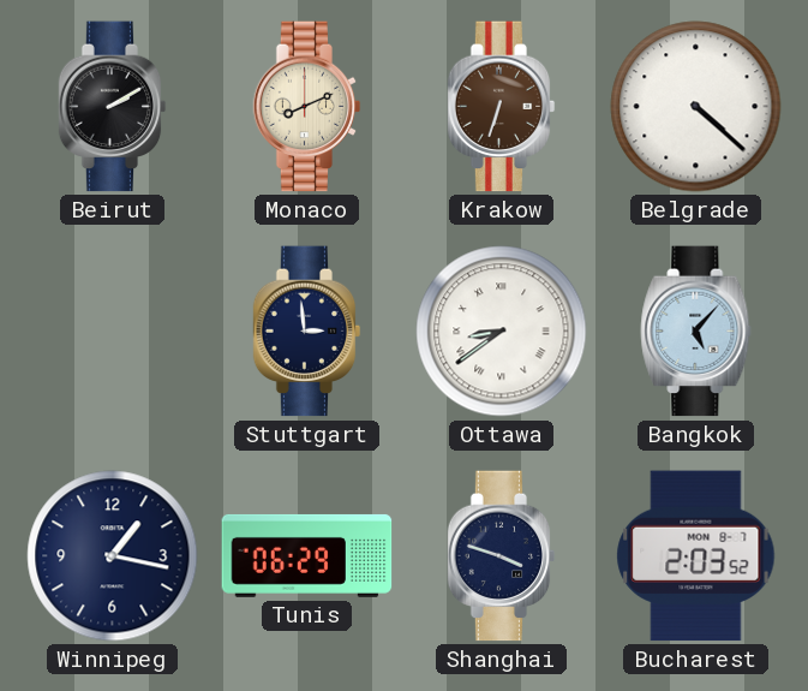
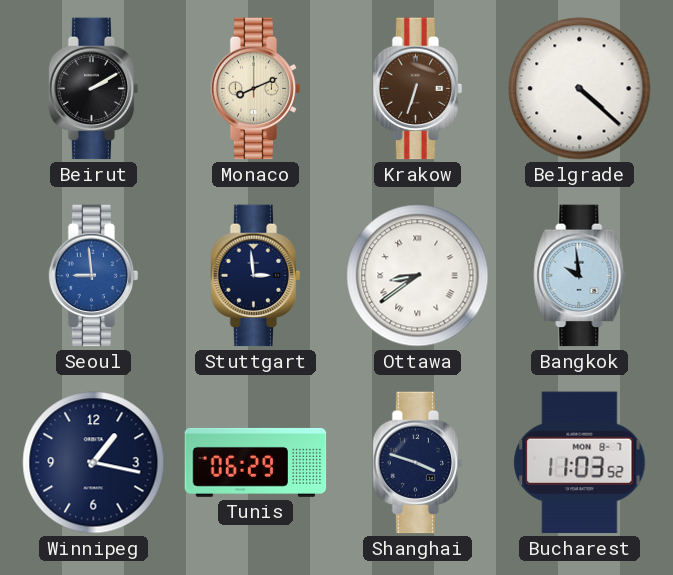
Seoul: none -> 8:59 (94, 276)
Bangkok: 5:07 -> 9:59 (580, 276)
Bucharest: 2:03 -> 11:03 (580, 463)
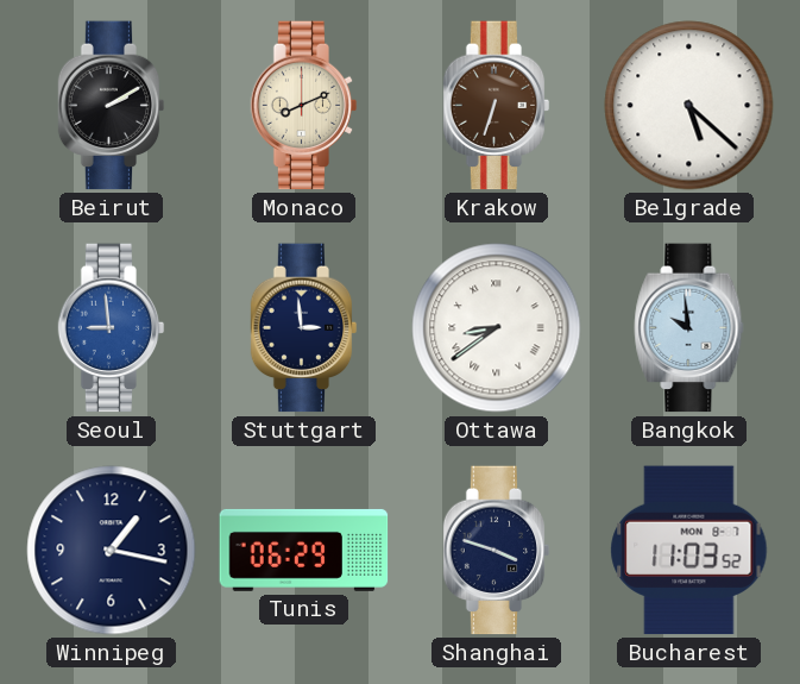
Belgrade: 4:22 -> 5:22 (689, 106)
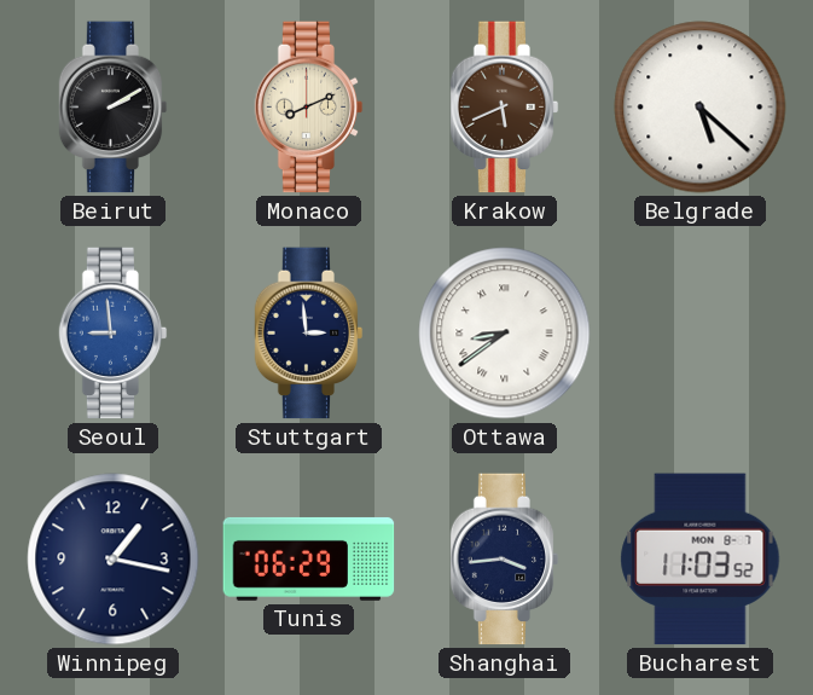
Krakow: 6:33 -> 5:41 (505, 108)
Bangkok: 9:59 -> none (689, 328)
Shanghai: 3:48 -> 3:44 (505, 560)
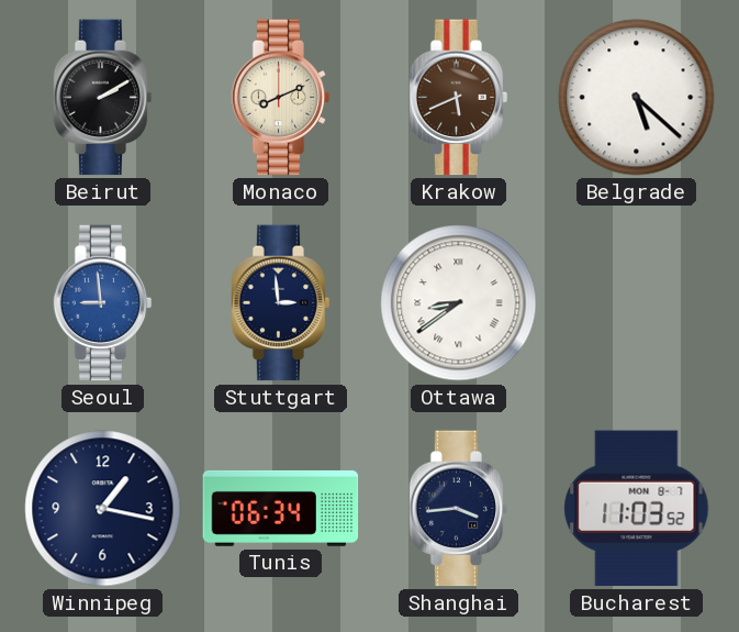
Tunis: 06:29 -> 06:34 (281, 508)
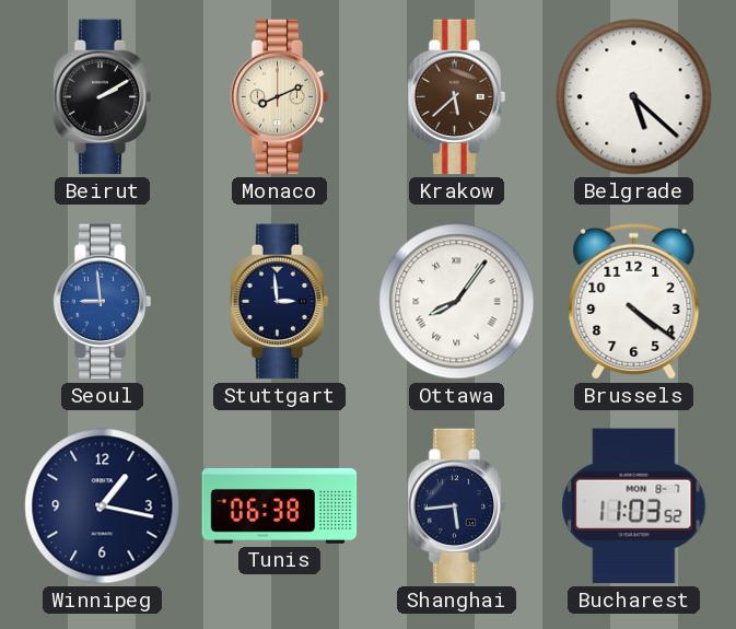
Krakow: 5:41 -> 5:38 (457, 97)
Ottawa: 8:39 -> 8:06 (457, 302)
Brussels: none -> 4:21 (634, 301)
Tunis: 06:34 -> 06:38 (280, 505)
Shanghai: 3:44 -> 5:44 (457, 506)
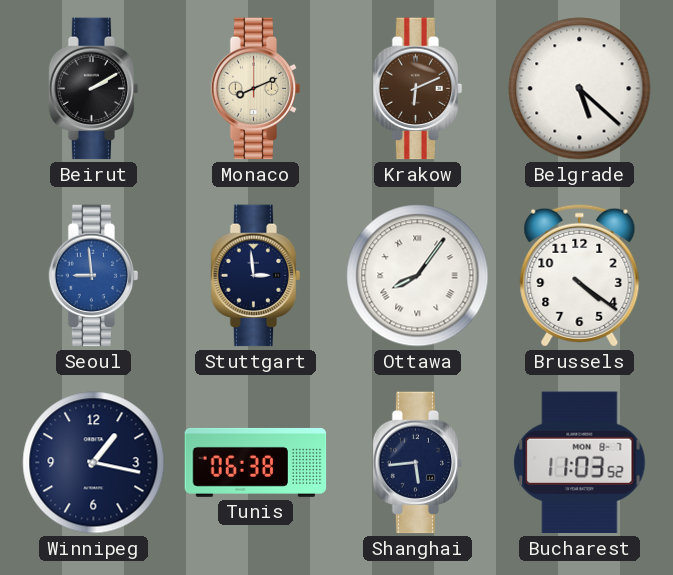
Krakow: 5:38 -> 6:11 (418, 89)
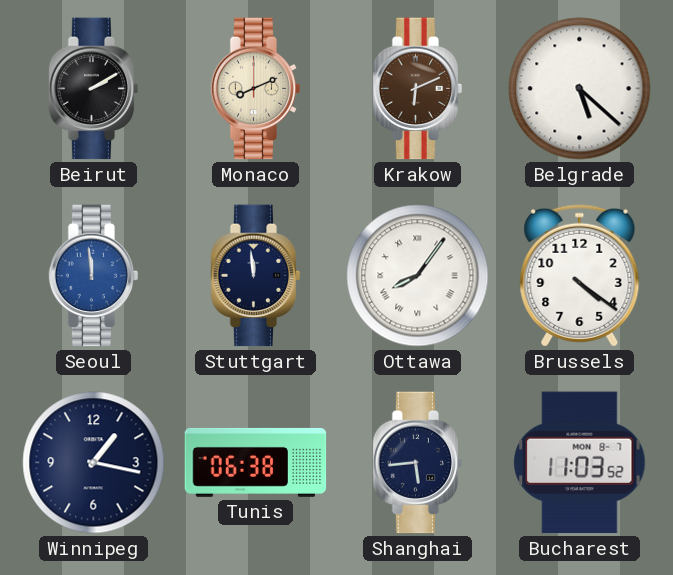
Seoul: 8:59 -> 11:59 (94, 276)
Stuttgart: 2:59 -> 11:59 (256, 276)
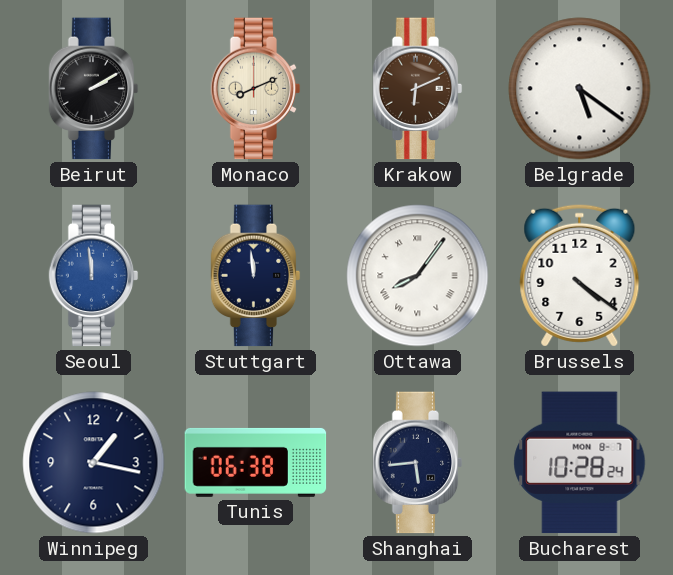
Belgrade: 5:22 -> 5:21 (580, 89)
Bucharest: 11:03 -> 10:28 (580, 463)
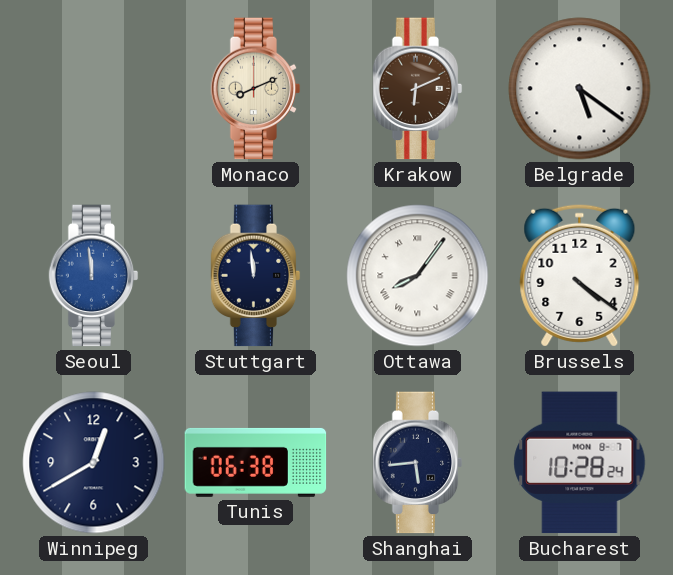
Beirut: 2:10 -> none (94, 89)
Winnipeg: 1:17 -> 12:40 (94, 463)
